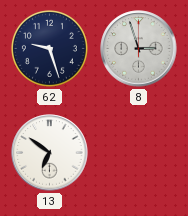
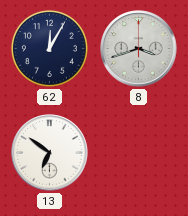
62: 9:27 -> 12:05 (49, 48)
8: 2:57 -> 3:42 (139, 49)
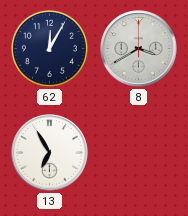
8: 3:42 -> 3:40 (139, 49)
13: 6:51 -> 6:55 (50, 153)
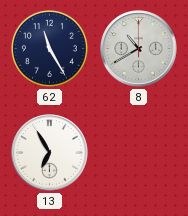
62: 12:05 -> 11:25 (49, 48)
8: 3:40 -> 10:40 (139, 49)
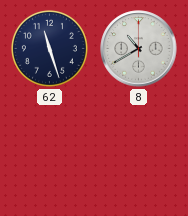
62: 11:25 -> 11:27 (49, 48)
13: 6:55 -> none (50, 153)
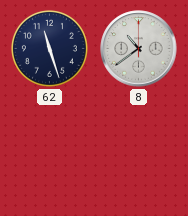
8: 10:40 -> 10:39 (139, 49)
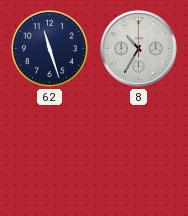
8: 10:39 -> 10:35 (139, 49)
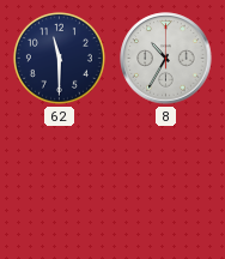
62: 11:27 -> 11:30 (59, 58)
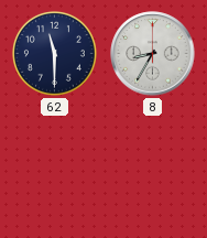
8: 10:35 -> 8:35 (153, 54)
